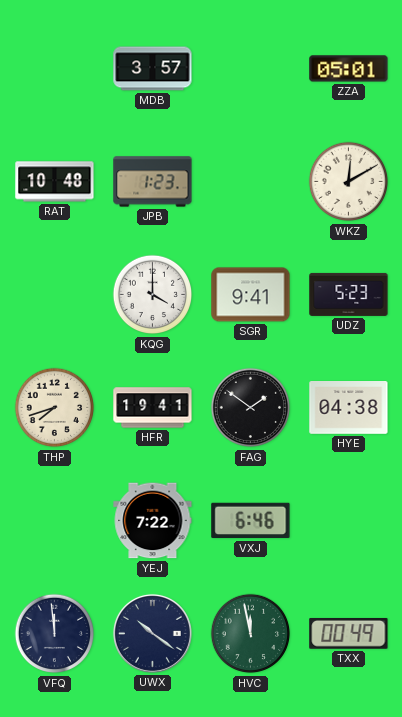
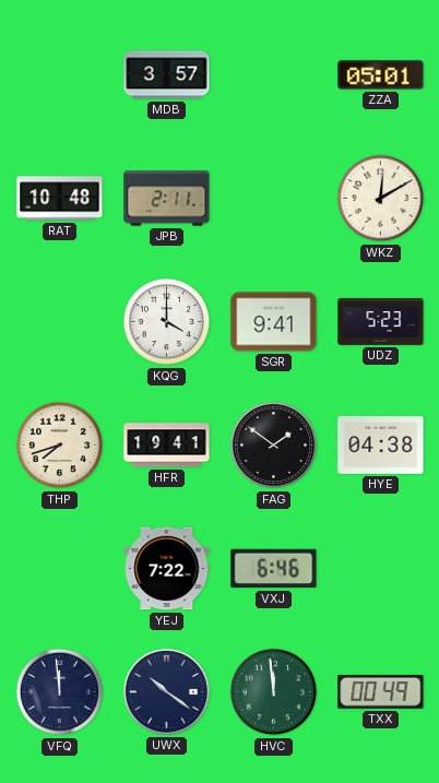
JPB: 1:23 -> 2:11 (167, 199)
HVC: 11:58 -> 11:59 (274, 692)
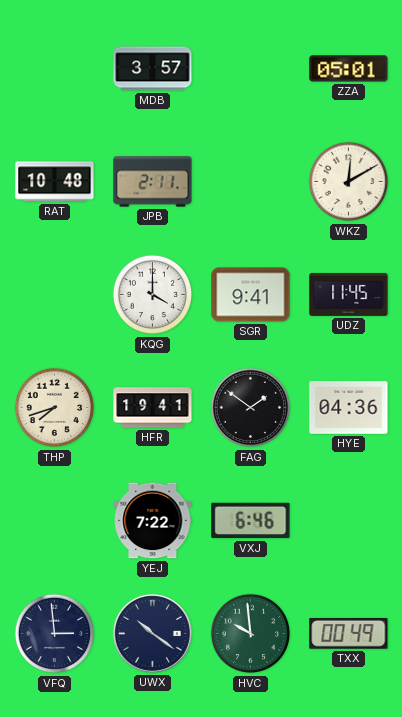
UDZ: 5:23 -> 11:45 (349, 294)
HYE: 04:38 -> 04:36 (349, 408)
VFQ: 11:59 -> 2:59 (55, 634)
HVC: 11:59 -> 9:59 (251, 634)
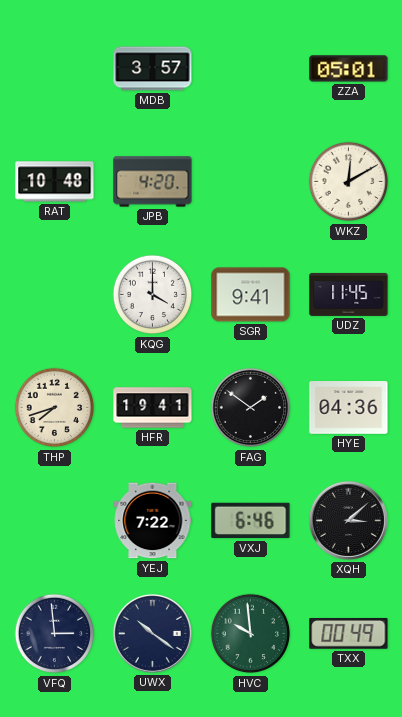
JPB: 2:11 -> 4:20 (153, 182)
XQH: none -> 3:08 (348, 520)
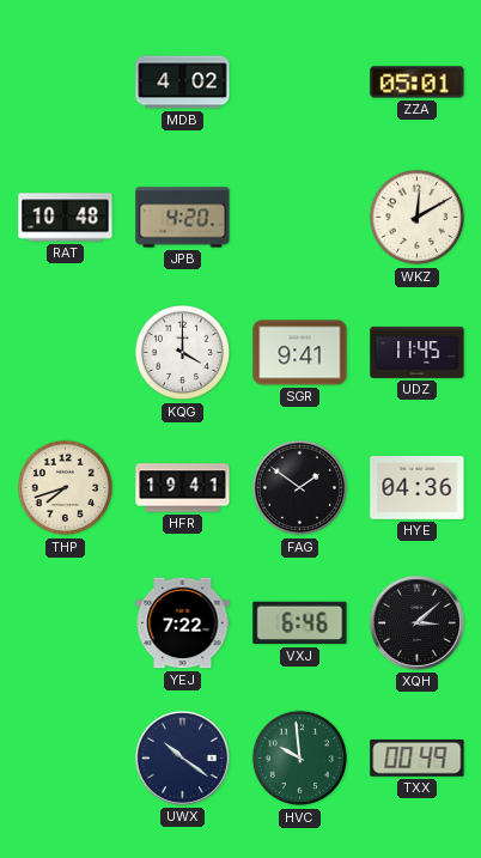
MDB: 3:57 -> 4:02 (183, 83)
VFQ: 2:59 -> none (55, 634)
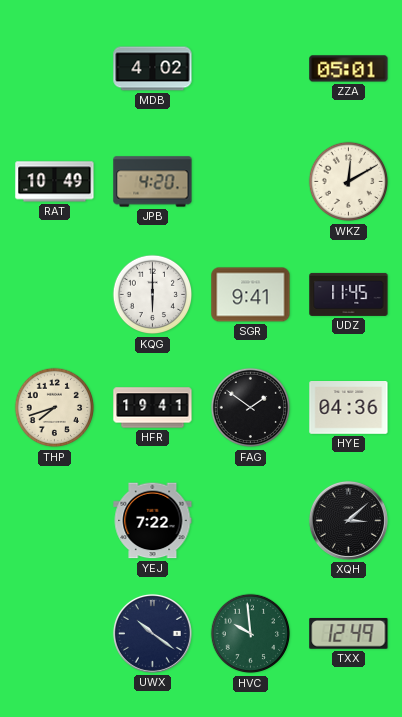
RAT: 10:48 -> 10:49 (55, 182)
KQG: 4:00 -> 6:00 (153, 295)
VXJ: 6:46 -> none (300, 623)
TXX: 00:49 -> 12:49 (349, 634)
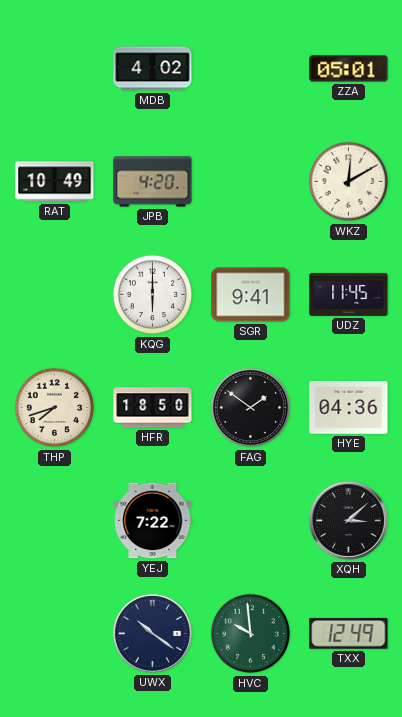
HFR: 19:41 -> 18:50 (153, 408)
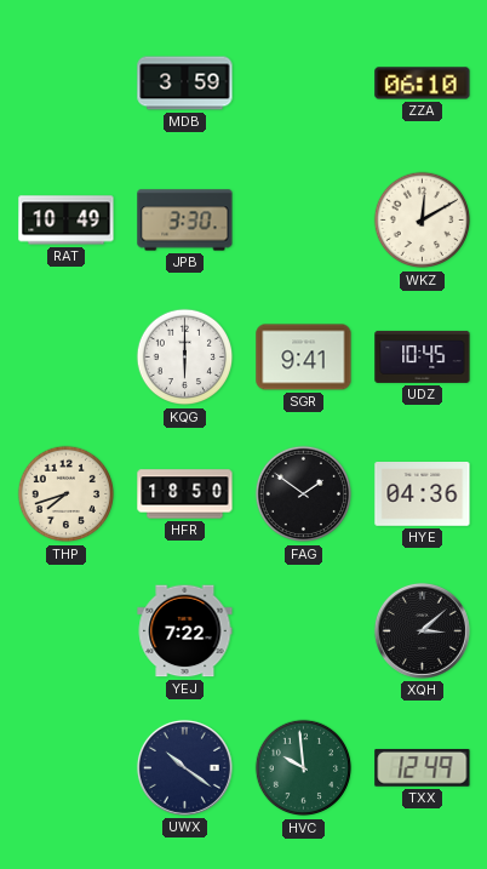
MDB: 4:02 -> 3:59 (185, 84)
ZZA: 05:01 -> 06:10 (423, 84)
JPB: 4:20 -> 3:30 (185, 221)
UDZ: 11:45 -> 10:45 (423, 356)
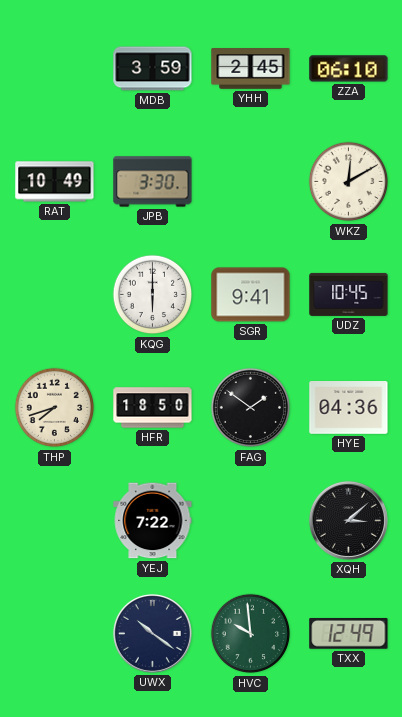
YHH: none -> 2:45 (251, 69)
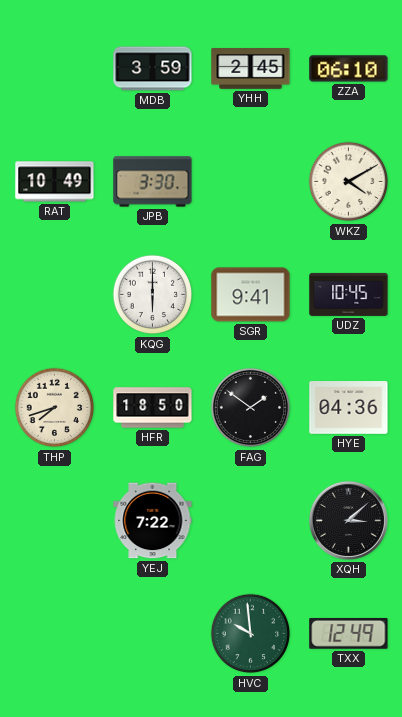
WKZ: 12:10 -> 4:10 (349, 182)
UWX: 10:21 -> none (152, 633)
